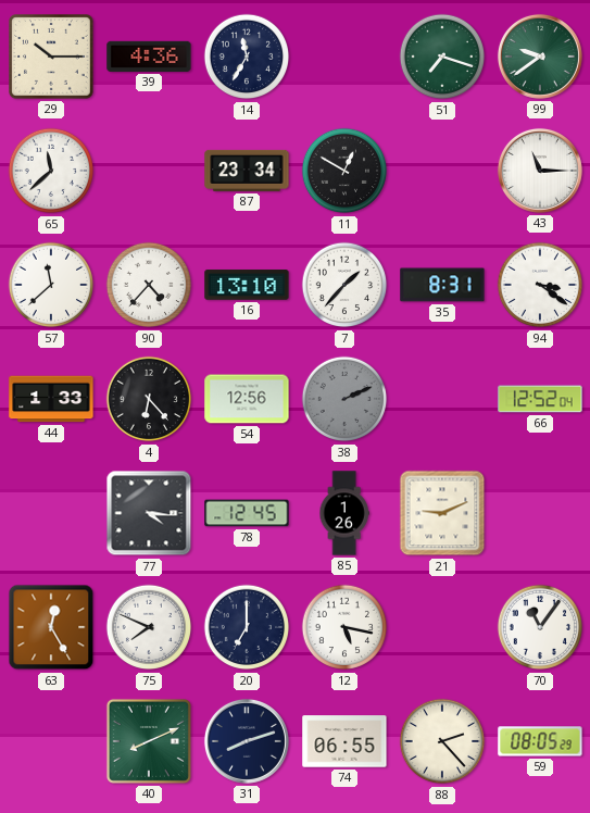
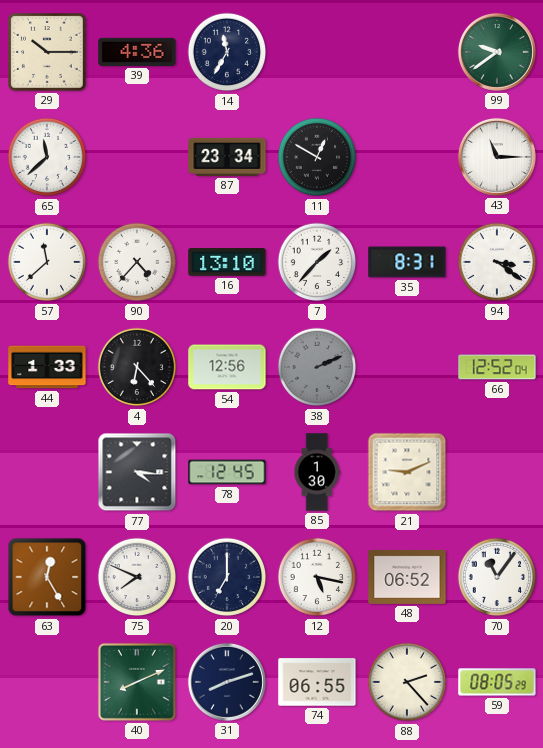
51: 7:18 -> none (442, 57)
85: 1:26 -> 1:30 (317, 472)
48: none -> 06:52 (407, 577)
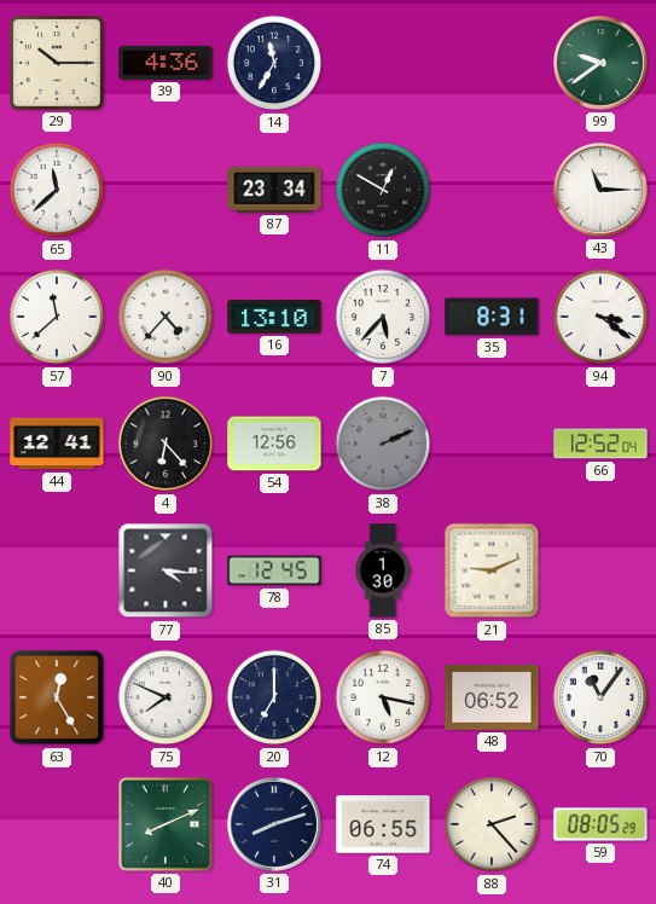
7: 1:37 -> 5:37 (383, 317)
44: 1:33 -> 12:41 (57, 444)
